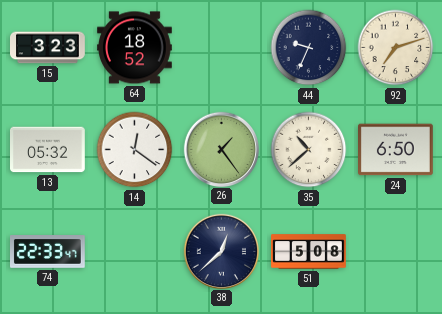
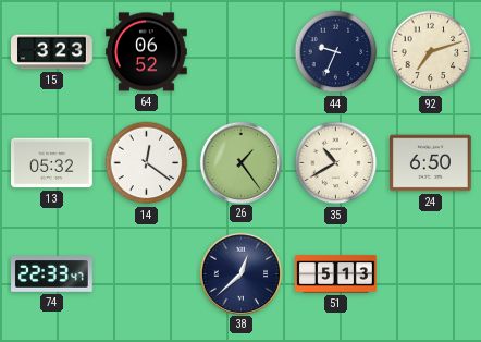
64: 18:52 -> 06:52 (147, 52)
35: 10:38 -> 10:40 (336, 163)
51: 5:08 -> 5:13 (336, 274)
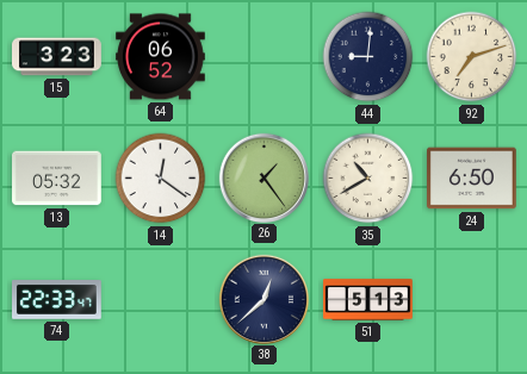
44: 9:34 -> 9:01 (368, 57)
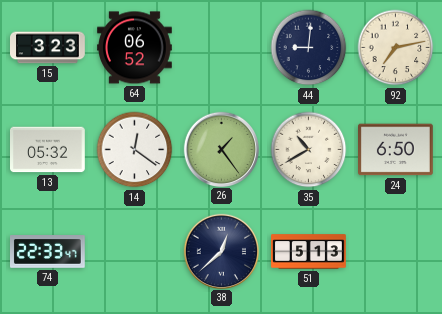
92: 7:12 -> 7:13 (396, 48)
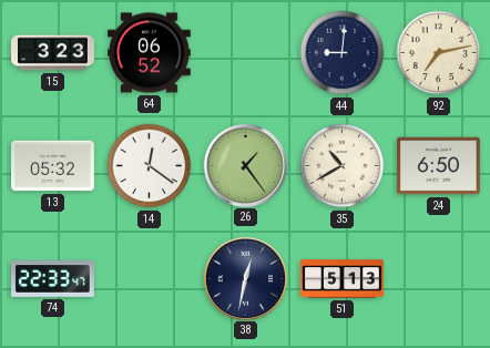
38: 12:38 -> 12:32 (245, 278)
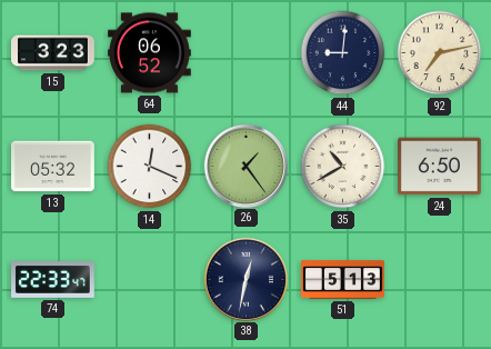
14: 12:21 -> 12:19 (150, 167)
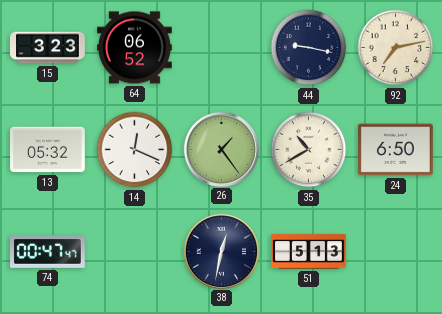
44: 9:01 -> 9:17 (309, 48)
74: 22:33 -> 00:47 (48, 252)
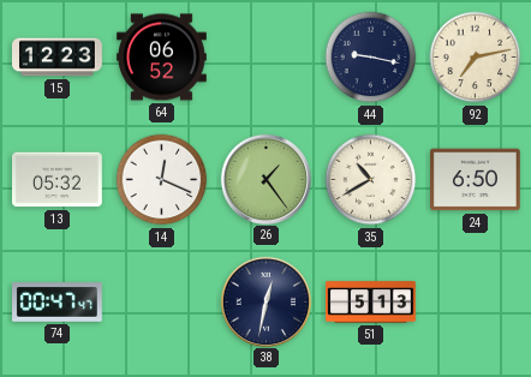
15: 3:23 -> 12:23 (58, 58)
